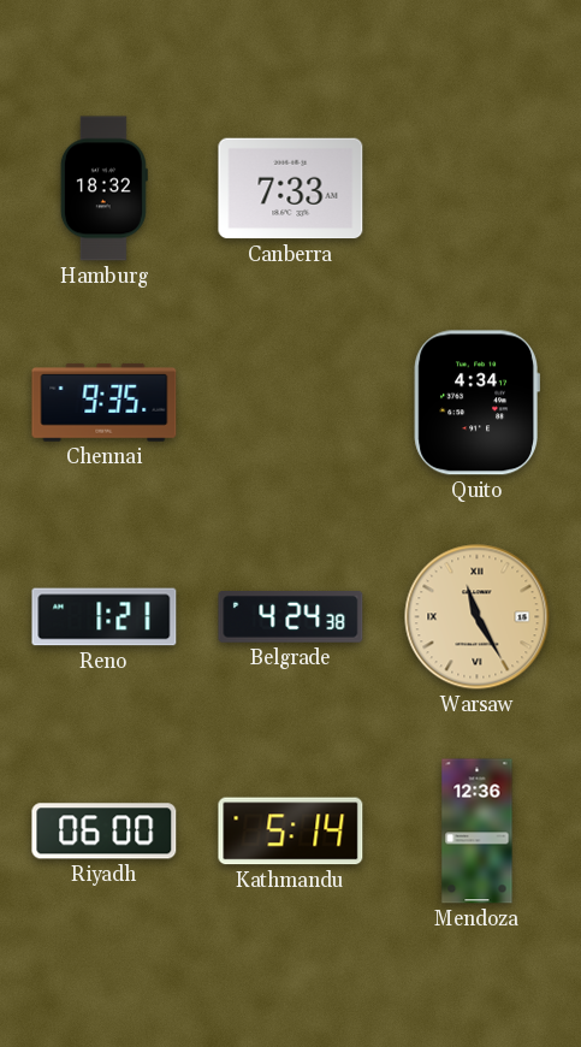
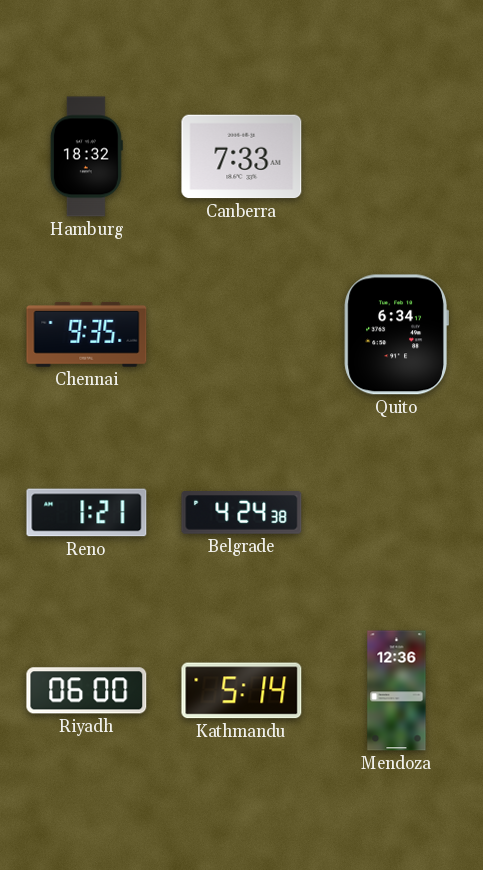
Quito: 4:34 -> 6:34 (396, 335)
Warsaw: 11:25 -> none (478, 617)
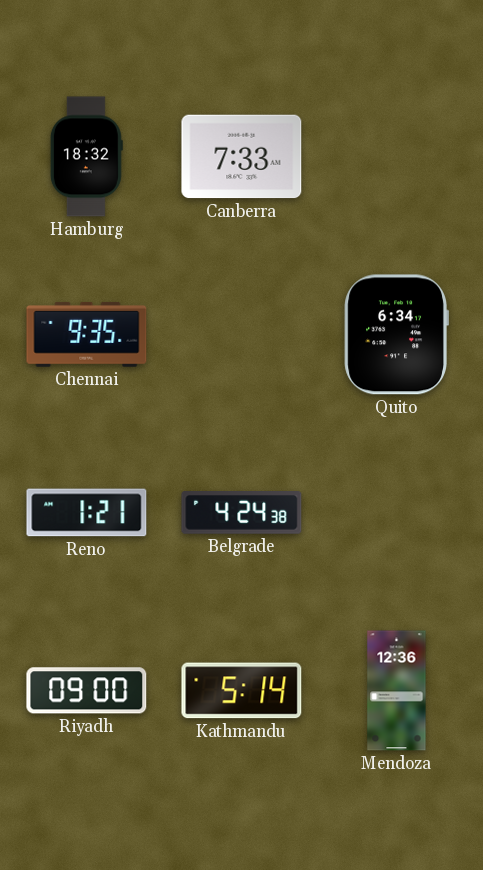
Riyadh: 06:00 -> 09:00 (87, 691)
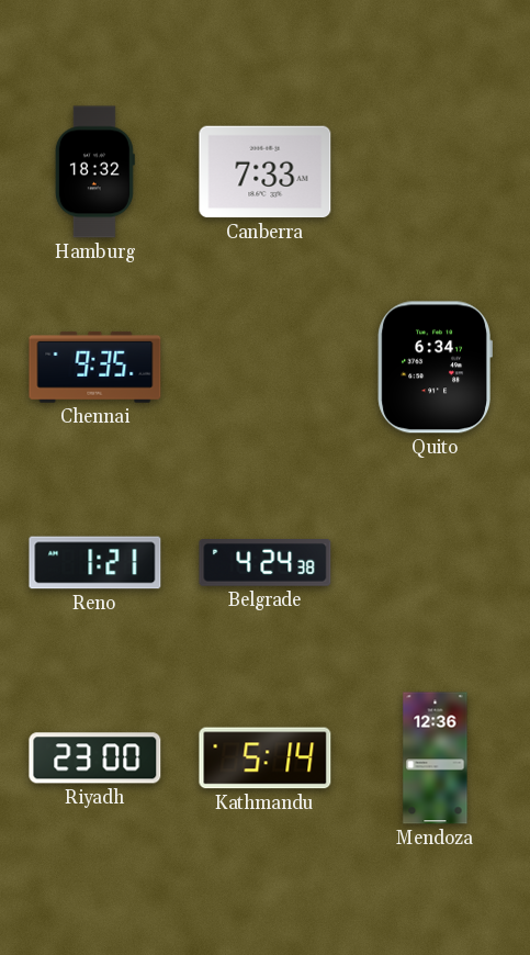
Riyadh: 09:00 -> 23:00 (95, 759)
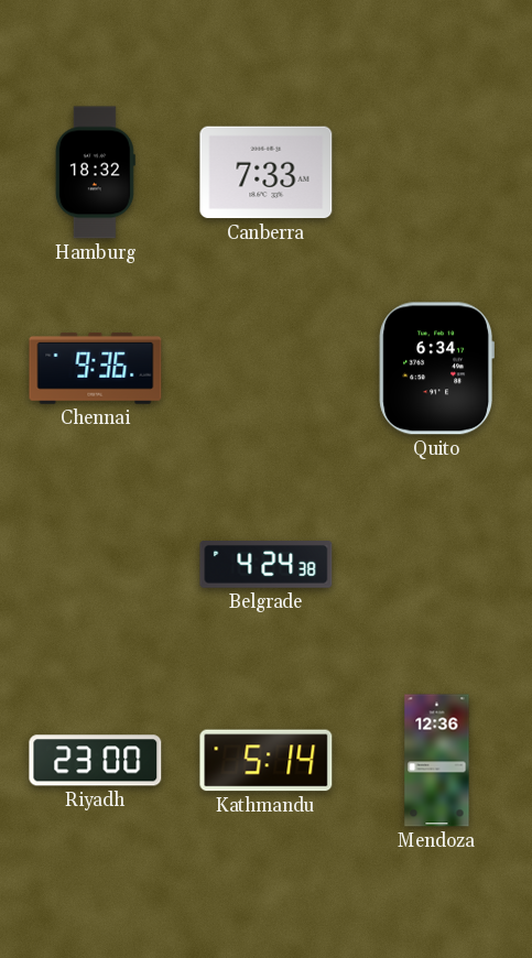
Chennai: 9:35 -> 9:36 (96, 368)
Reno: 1:21 -> none (95, 563)
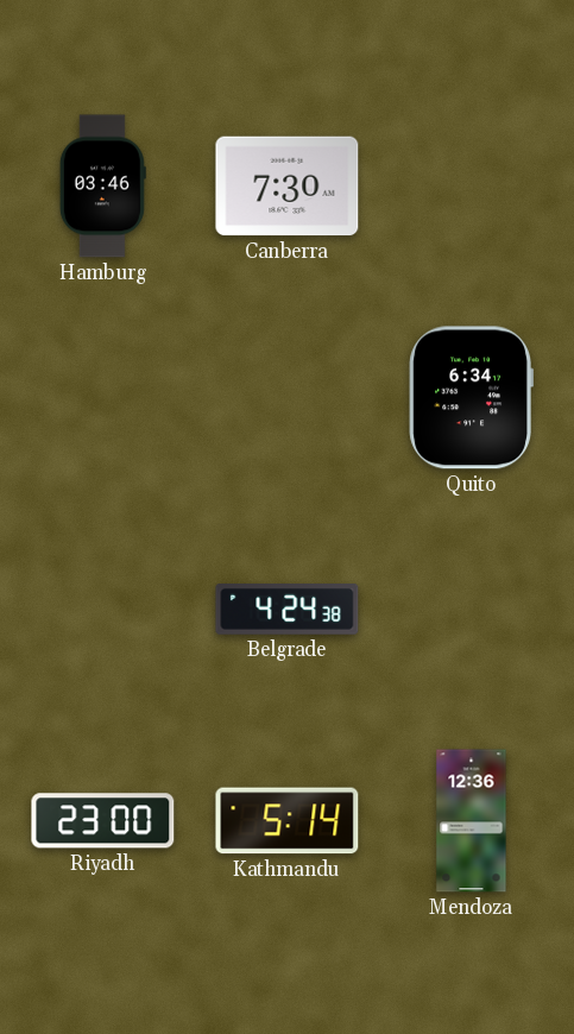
Hamburg: 18:32 -> 03:46 (102, 187)
Canberra: 7:33 -> 7:30 (288, 187)
Chennai: 9:36 -> none (96, 368)
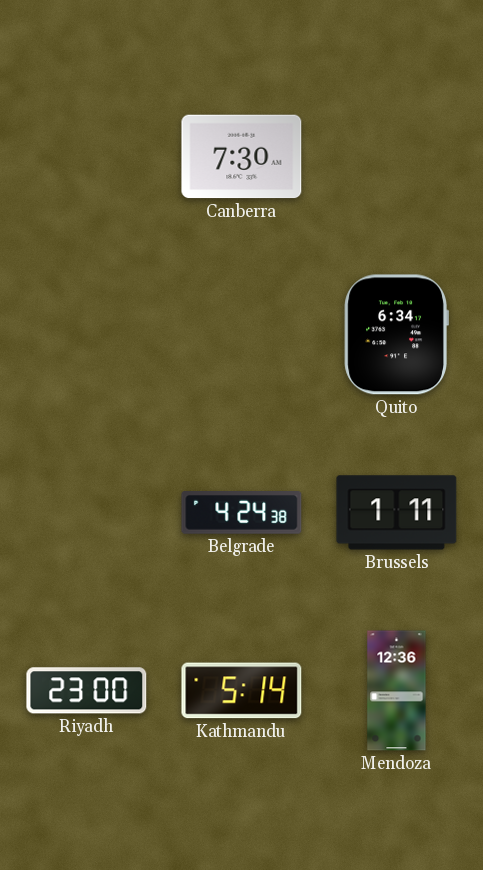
Hamburg: 03:46 -> none (102, 187)
Brussels: none -> 1:11 (397, 513)
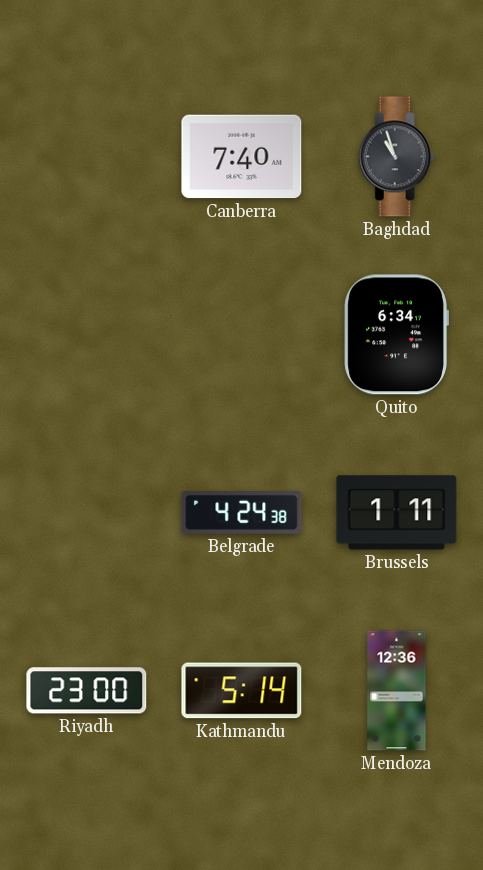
Canberra: 7:30 -> 7:40 (242, 157)
Baghdad: none -> 10:57 (396, 157)
